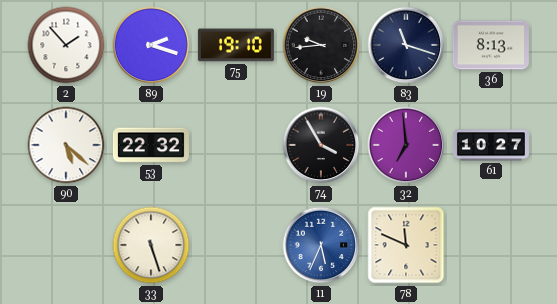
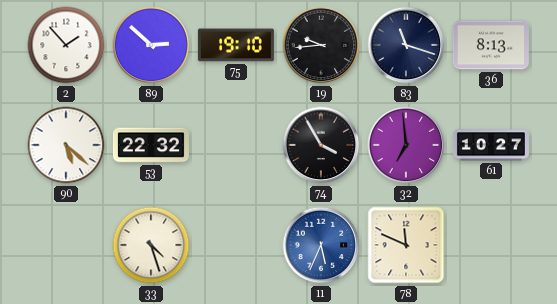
89: 2:18 -> 2:52 (151, 45)
33: 5:27 -> 4:27 (151, 245)
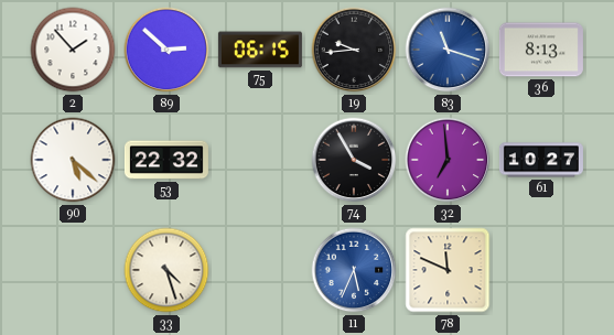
75: 19:10 -> 06:15 (260, 50)
83 dial: navy -> blue (448, 50)
